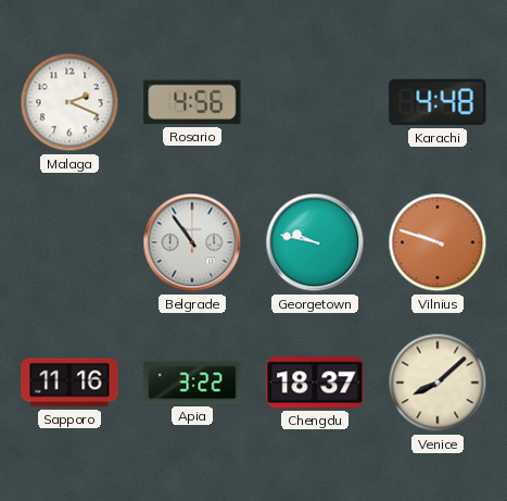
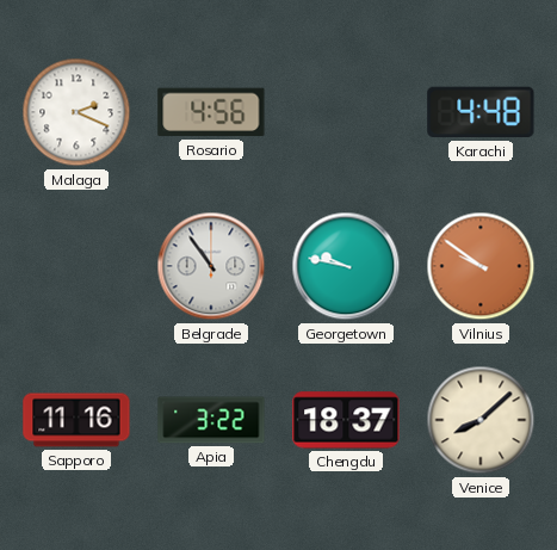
Vilnius: 9:48 -> 9:51 (481, 266)
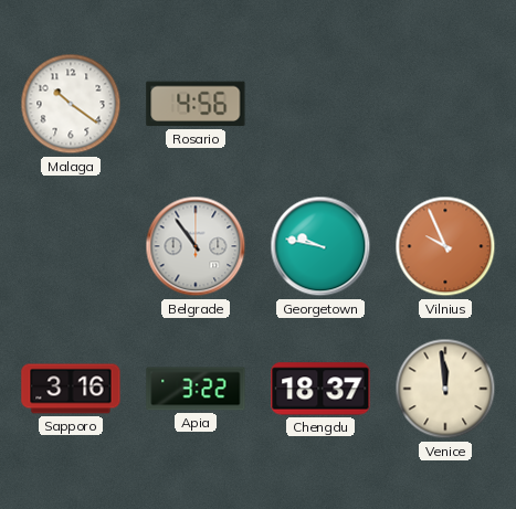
Malaga: 2:19 -> 10:21 (71, 104)
Karachi: 4:48 -> none (481, 112)
Vilnius: 9:51 -> 9:56 (445, 246)
Sapporo: 11:16 -> 3:16 (71, 389)
Venice: 8:08 -> 11:59 (445, 389)
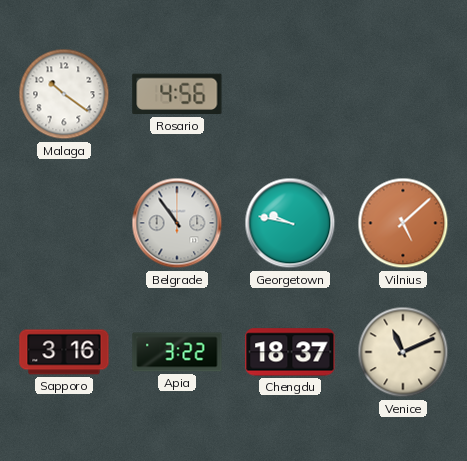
Vilnius: 9:56 -> 5:08 (403, 223)
Venice: 11:59 -> 11:11 (403, 352)
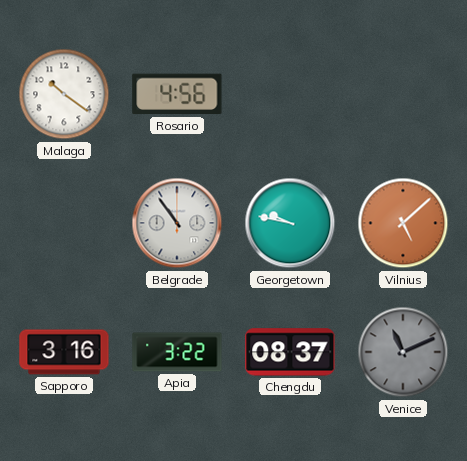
Chengdu: 18:37 -> 08:37 (290, 352)
Venice dial: cream -> grey (403, 352)
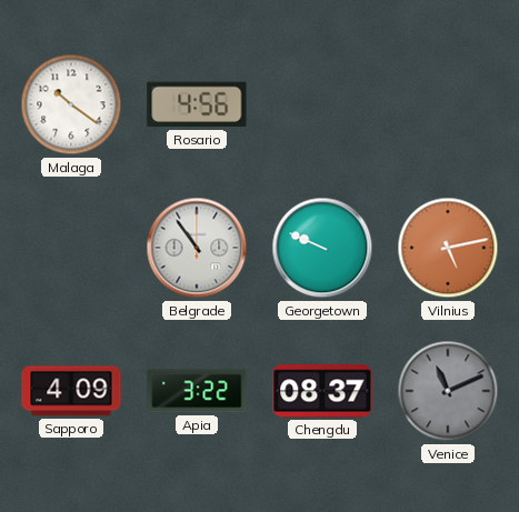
Georgetown: 9:47 -> 9:49 (322, 248)
Vilnius: 5:08 -> 5:13 (448, 248)
Sapporo: 3:16 -> 4:09 (71, 391)
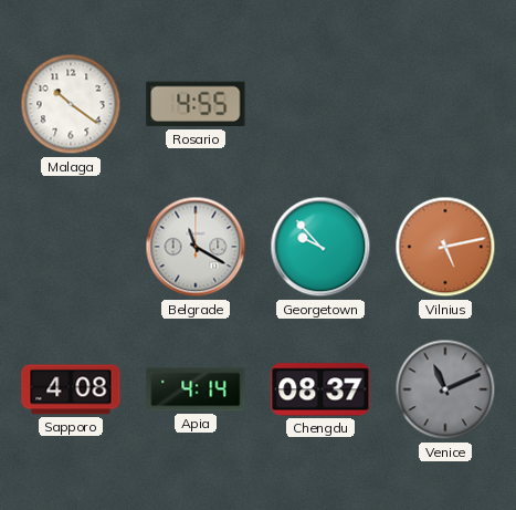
Rosario: 4:56 -> 4:55 (196, 104)
Belgrade: 10:54 -> 11:20 (196, 247)
Georgetown: 9:49 -> 9:53 (320, 247)
Sapporo: 4:09 -> 4:08 (71, 389)
Apia: 3:22 -> 4:14 (196, 389)
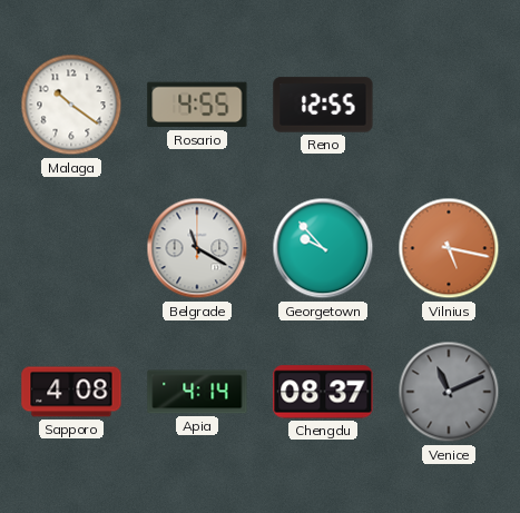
Reno: none -> 12:55 (323, 105)
Vilnius: 5:13 -> 5:17 (449, 248)
